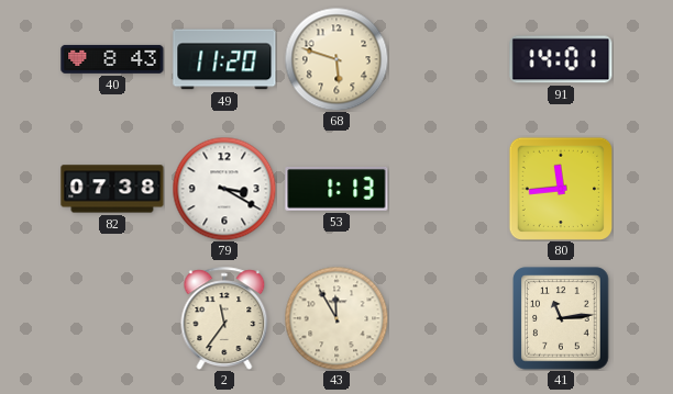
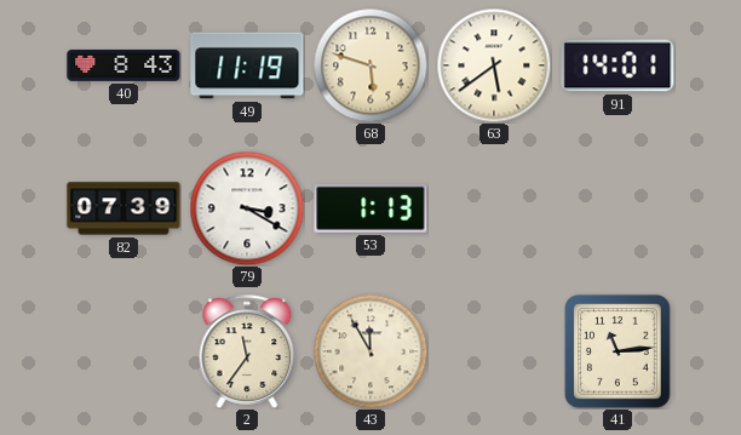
49: 11:20 -> 11:19 (247, 65)
63: none -> 5:39 (494, 65)
82: 07:38 -> 07:39 (123, 208)
80: 11:44 -> none (560, 188)
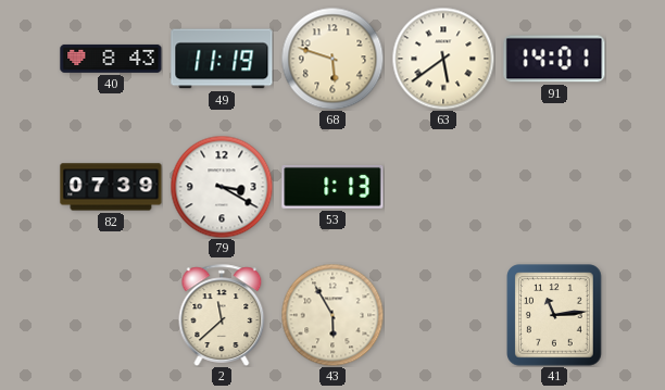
2: 11:36 -> 11:38 (222, 315)
43: 11:55 -> 5:55 (332, 315)
